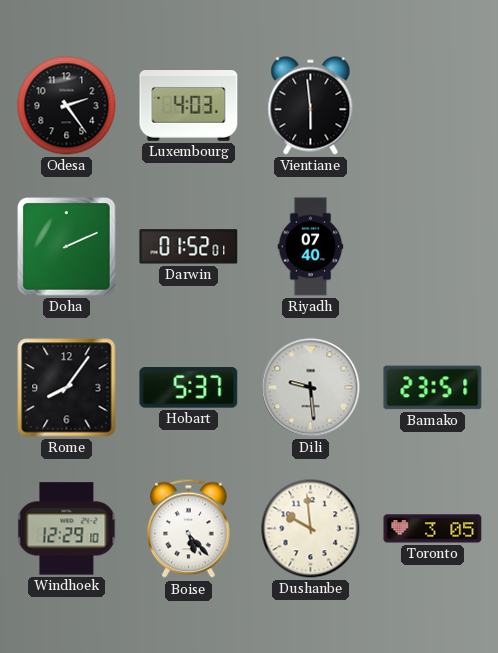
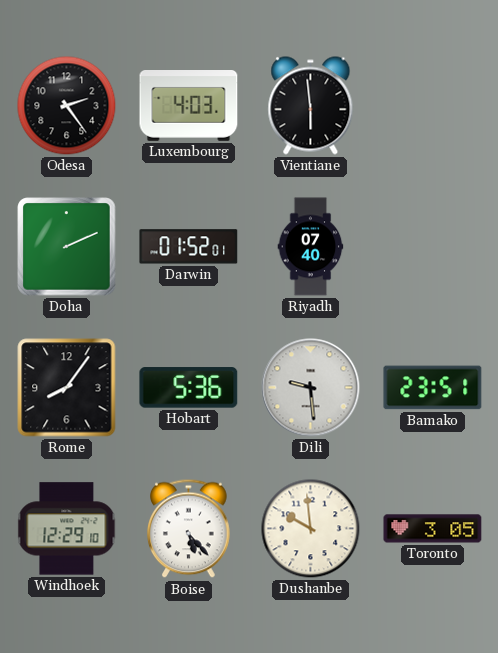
Hobart: 5:37 -> 5:36 (189, 388)
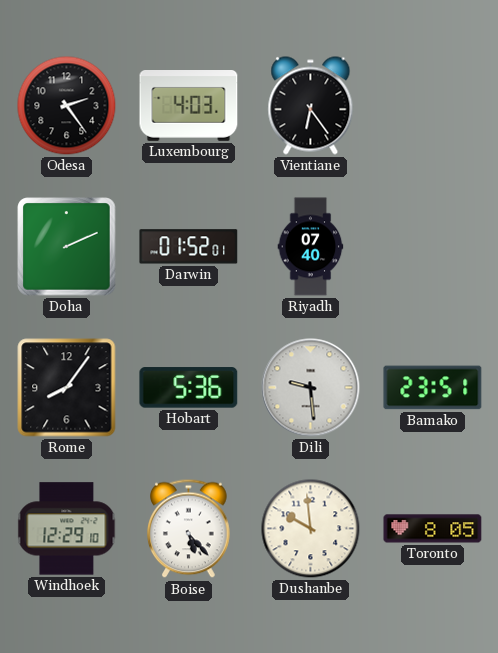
Vientiane: 5:59 -> 6:24 (311, 106)
Toronto: 3:05 -> 8:05 (433, 529)
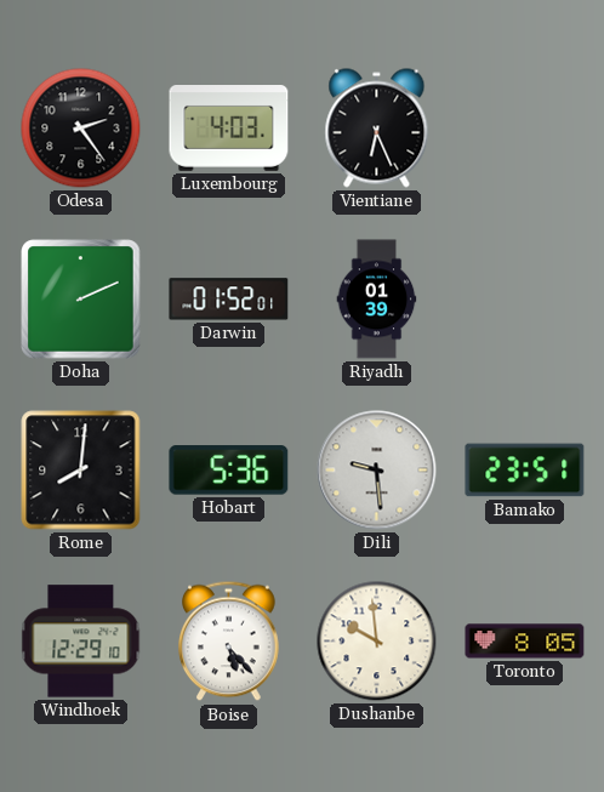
Vientiane: 6:24 -> 6:26 (377, 129)
Riyadh: 07:40 -> 01:39 (377, 300)
Rome: 8:06 -> 8:01 (81, 471)
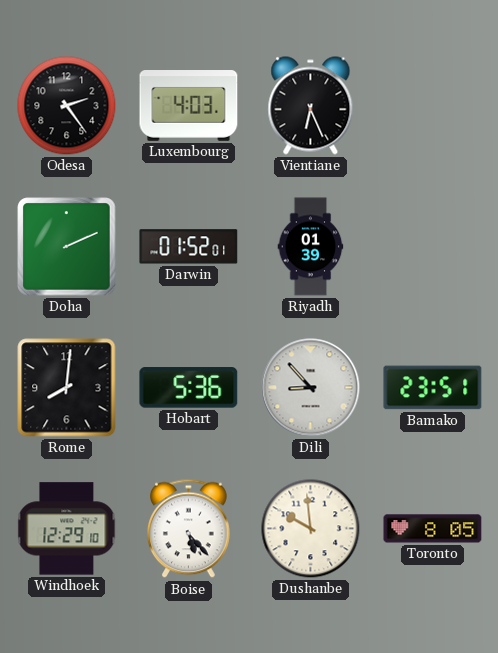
Dili: 9:29 -> 8:53 (311, 388)
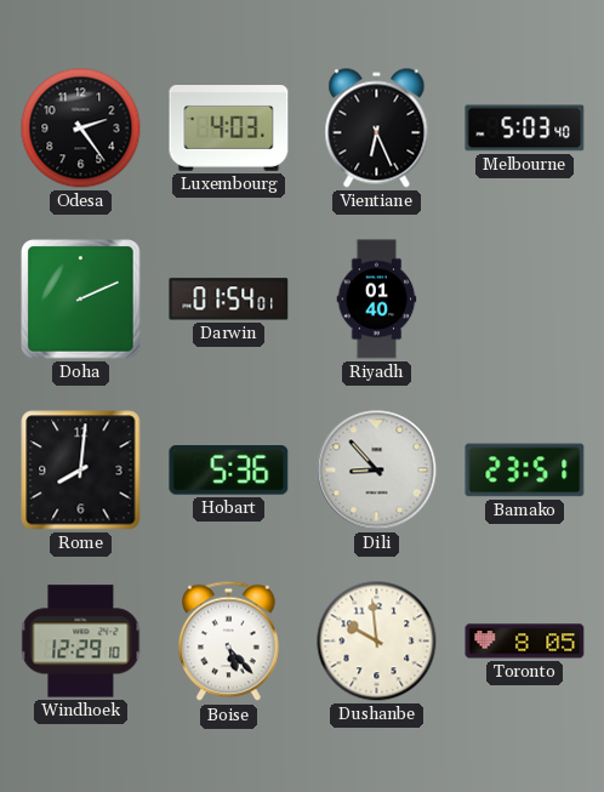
Melbourne: none -> 5:03 (525, 129)
Darwin: 01:52 -> 01:54 (229, 300)
Riyadh: 01:39 -> 01:40 (377, 300)
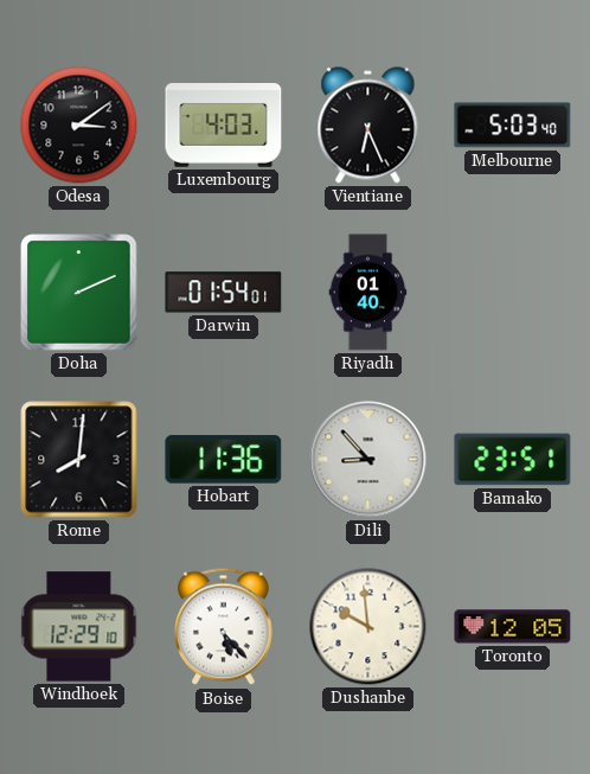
Odesa: 2:24 -> 3:09 (79, 126)
Hobart: 5:36 -> 11:36 (224, 460)
Toronto: 8:05 -> 12:05 (513, 627)
